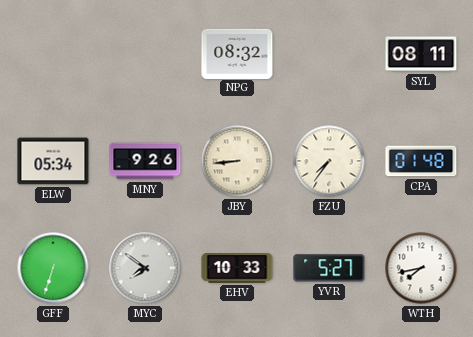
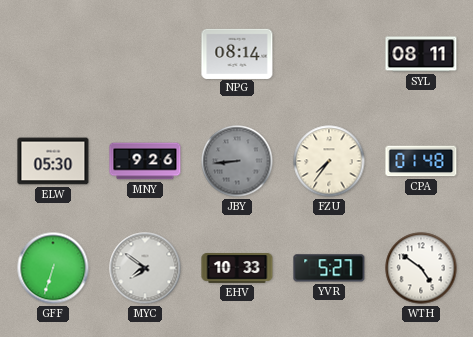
NPG: 08:32 -> 08:14 (237, 53)
ELW: 05:34 -> 05:30 (53, 161)
JBY dial: cream -> grey (237, 161)
WTH: 7:43 -> 4:51 (421, 268)
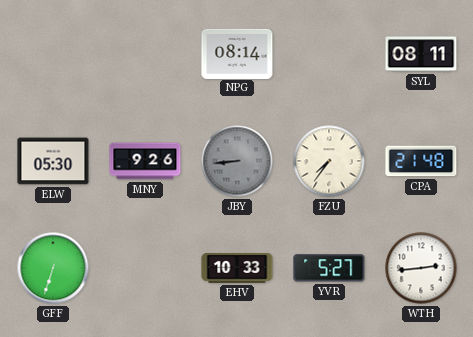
CPA: 01:48 -> 21:48 (421, 161)
MYC: 7:51 -> none (145, 268)
WTH: 4:51 -> 2:44 (421, 268)
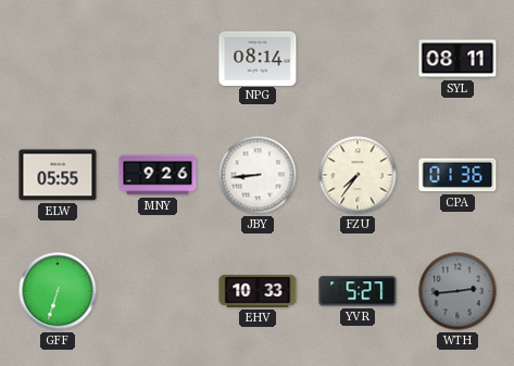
ELW: 05:30 -> 05:55 (58, 175)
JBY dial: grey -> white (258, 175)
CPA: 21:48 -> 01:36 (457, 175)
WTH dial: white -> grey (457, 291)
